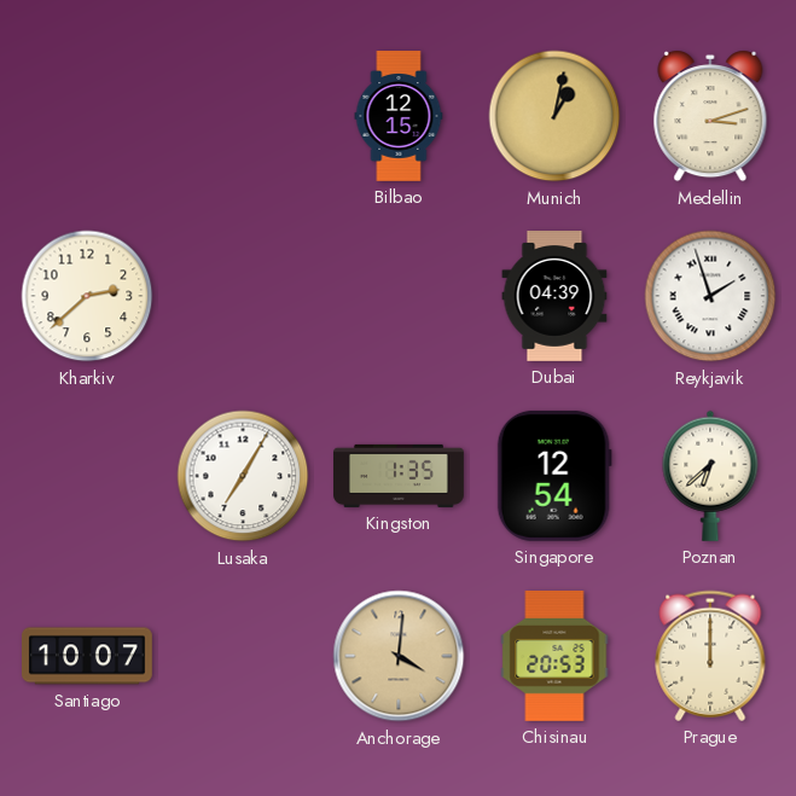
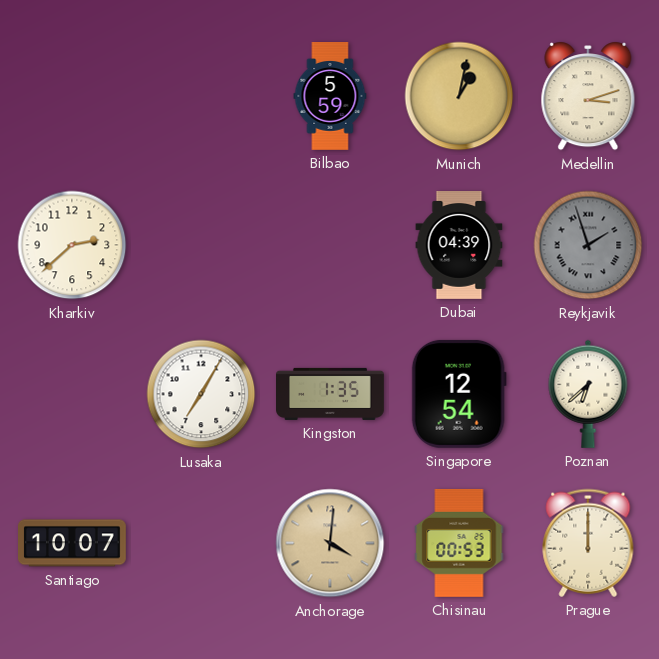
Bilbao: 12:15 -> 5:59 (330, 97)
Reykjavik dial: white -> grey (588, 245)
Chisinau: 20:53 -> 00:53 (459, 543)
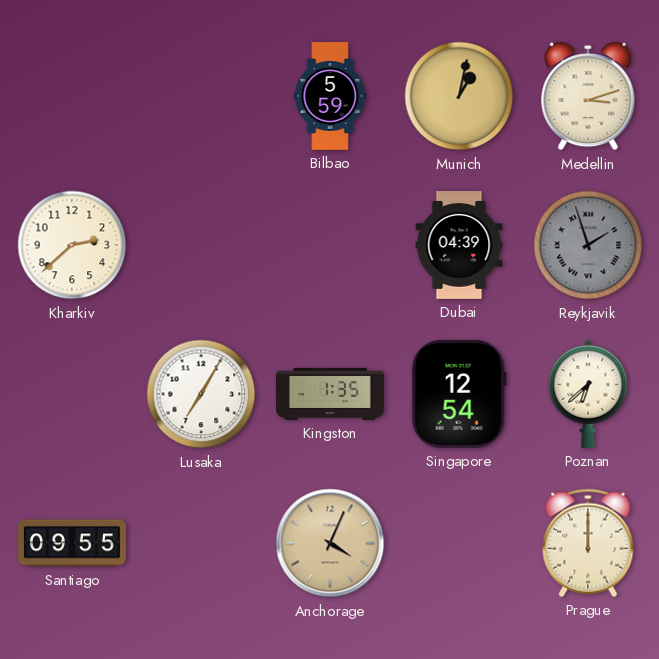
Santiago: 10:07 -> 09:55 (73, 543)
Anchorage: 4:01 -> 4:04 (330, 543)
Chisinau: 00:53 -> none (459, 543)
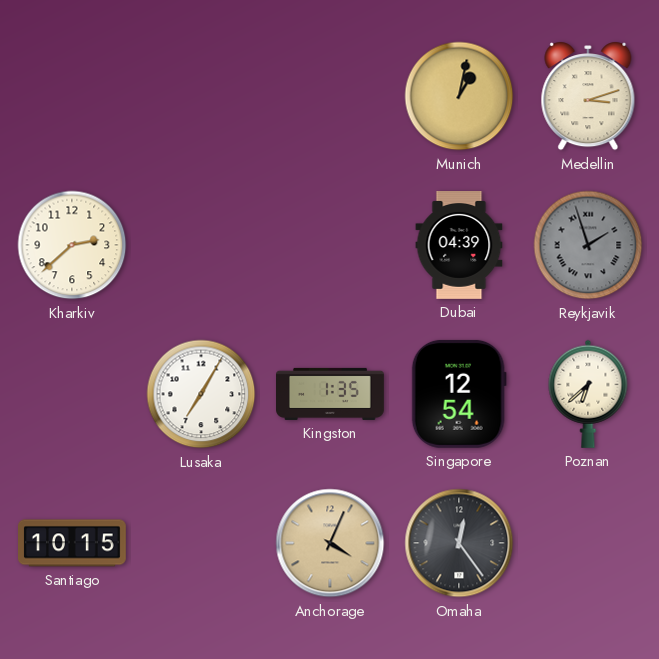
Bilbao: 5:59 -> none (330, 97)
Santiago: 09:55 -> 10:15 (73, 543)
Omaha: none -> 12:24 (459, 543)
Prague: 12:00 -> none (588, 543)
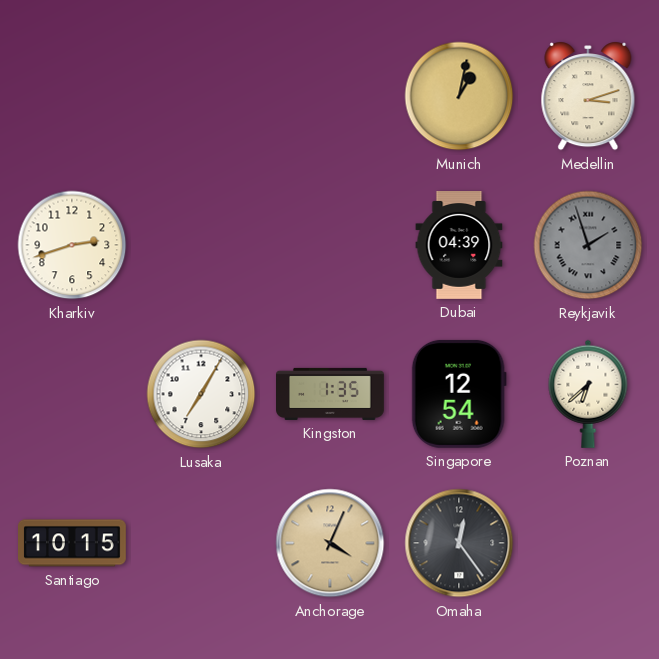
Kharkiv: 2:38 -> 2:42 (72, 245)
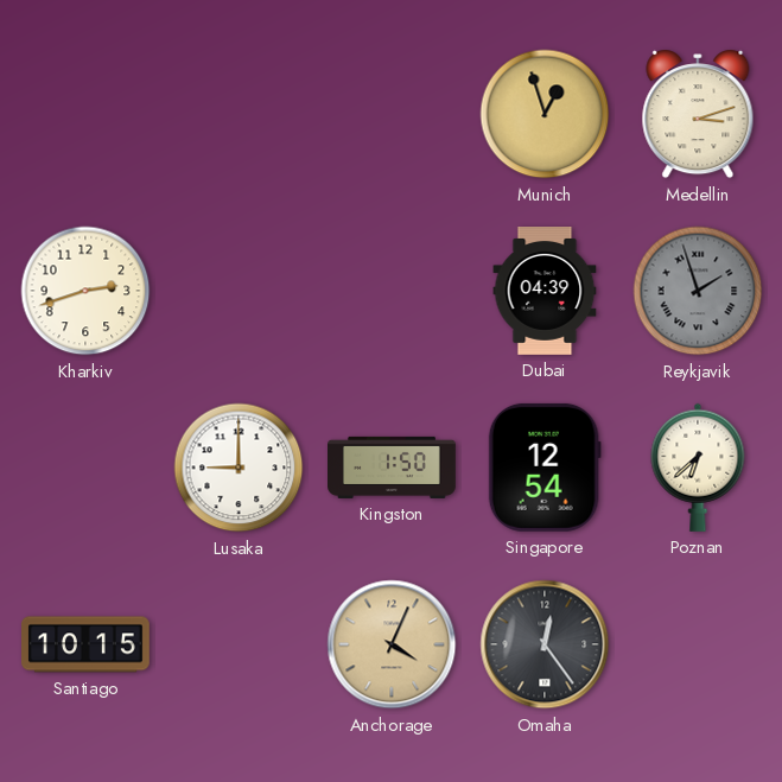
Munich: 1:02 -> 12:57 (545, 114)
Lusaka: 7:05 -> 9:00 (239, 468)
Kingston: 1:35 -> 1:50 (393, 468)
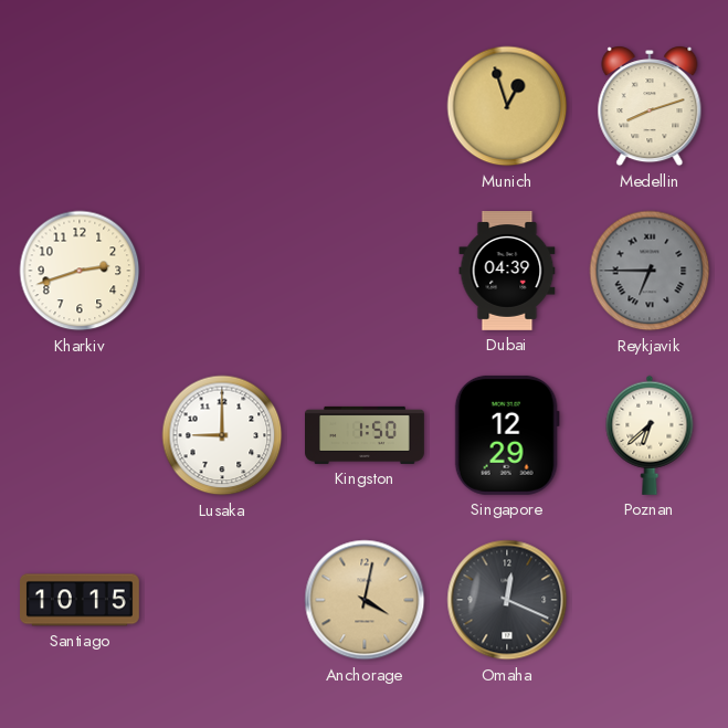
Medellin: 3:12 -> 8:12 (650, 106)
Reykjavik: 1:57 -> 6:45 (650, 271)
Singapore: 12:54 -> 12:29 (507, 435)
Anchorage: 4:04 -> 4:02 (365, 600)
Omaha: 12:24 -> 12:19 (507, 600)
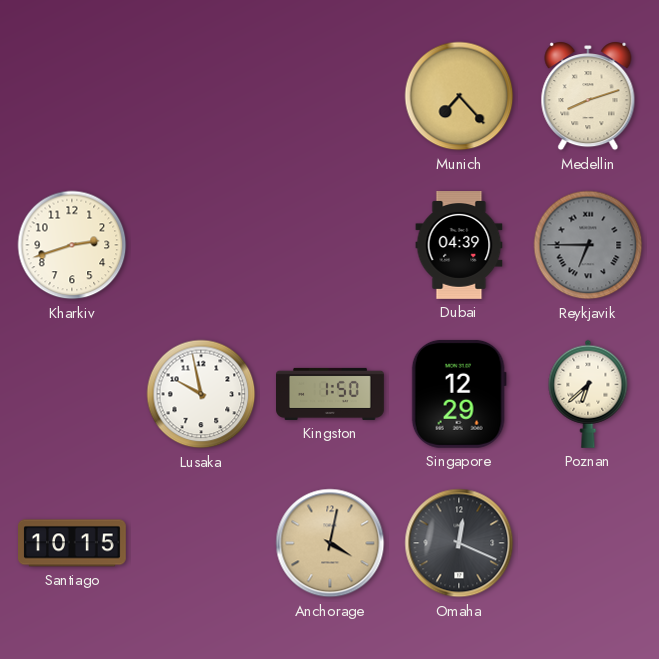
Munich: 12:57 -> 7:23 (459, 96)
Lusaka: 9:00 -> 9:58 (201, 394)
